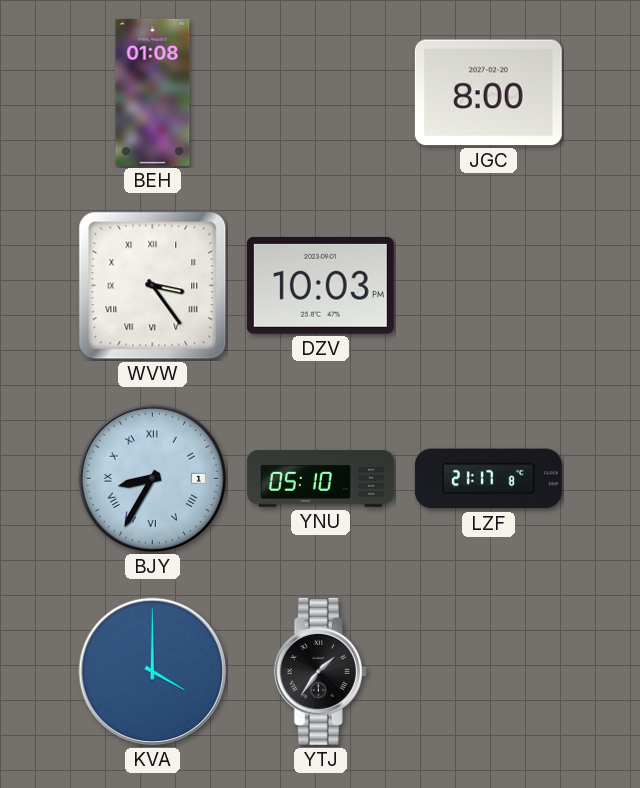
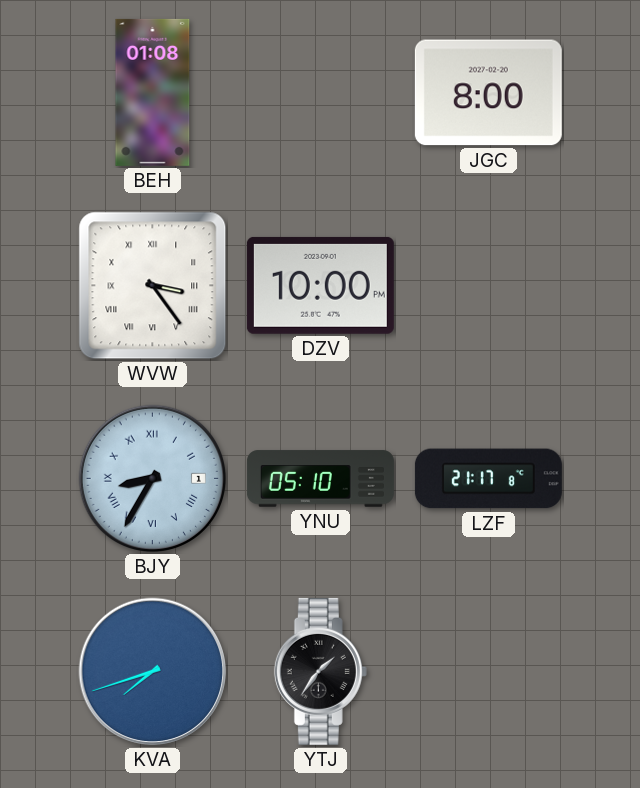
DZV: 10:03 -> 10:00 (320, 285)
KVA: 4:00 -> 7:42 (153, 672)
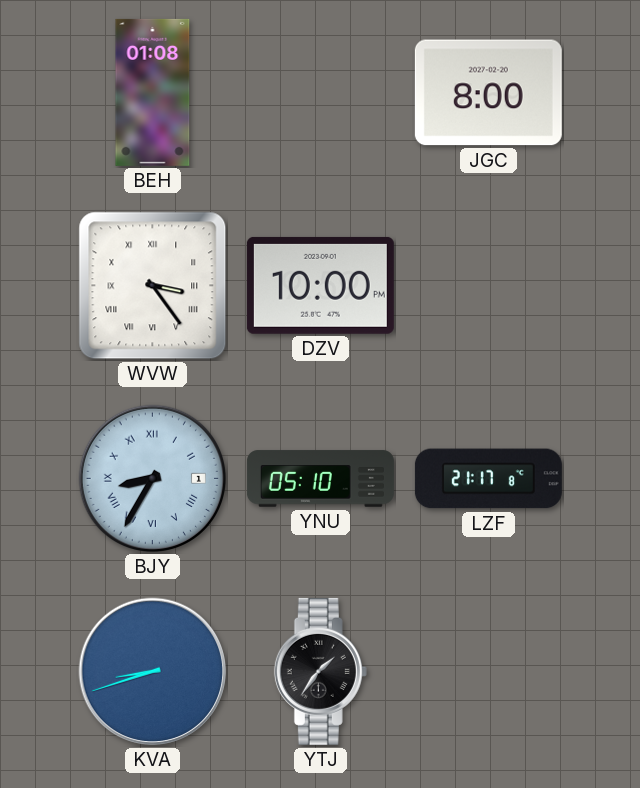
KVA: 7:42 -> 8:42 (153, 672)
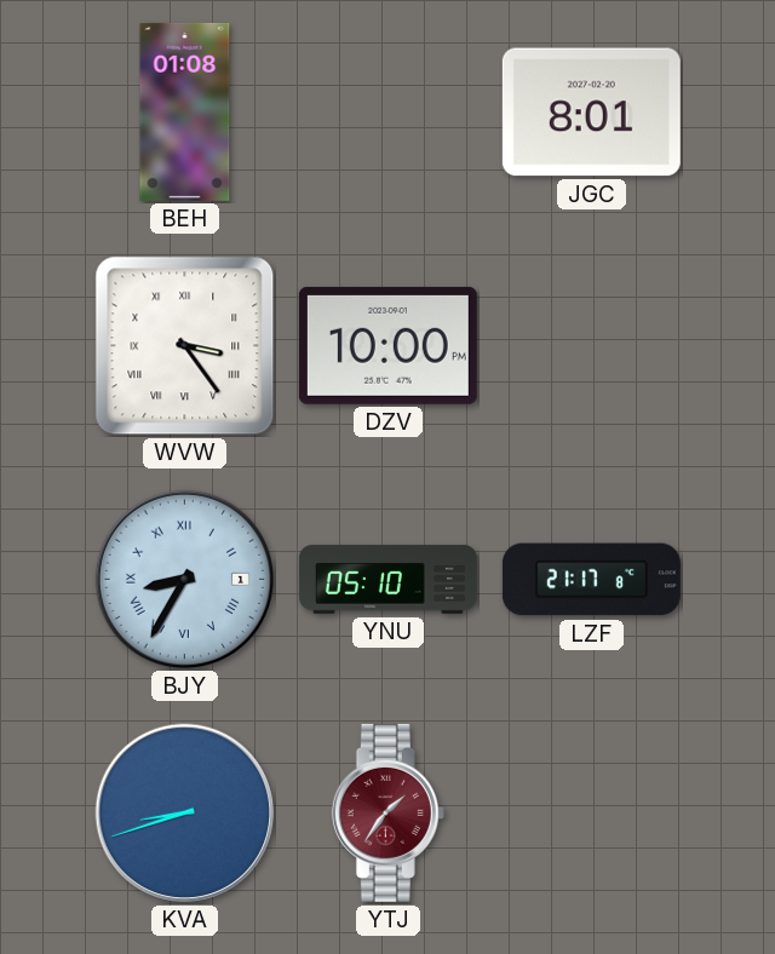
JGC: 8:00 -> 8:01 (591, 113)
YTJ dial: black -> burgundy (387, 812)
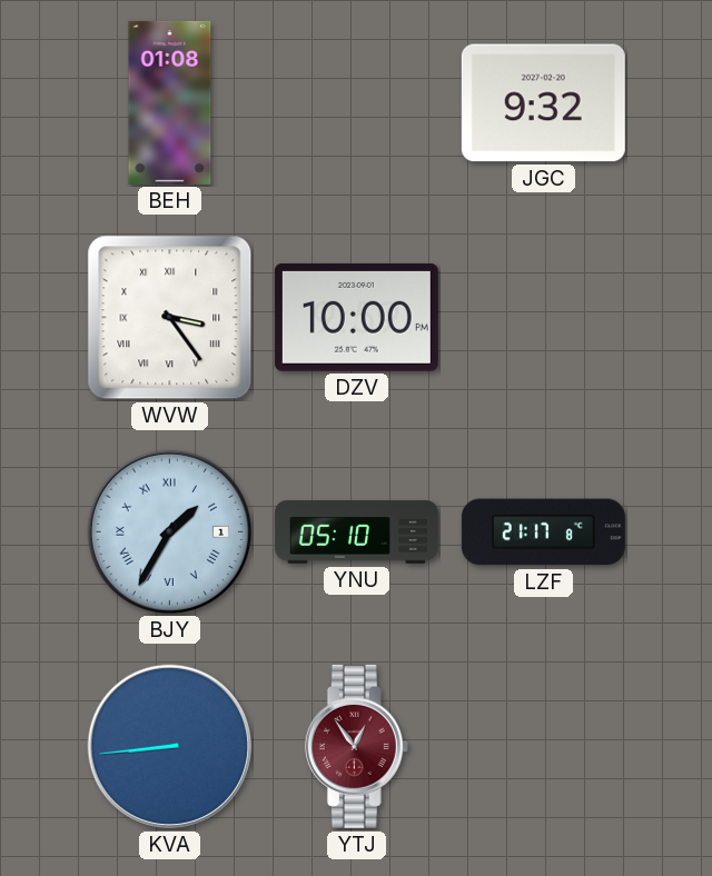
JGC: 8:01 -> 9:32 (543, 103)
BJY: 8:35 -> 1:35 (170, 532)
KVA: 8:42 -> 8:44 (170, 747)
YTJ: 1:36 -> 12:54 (356, 746)
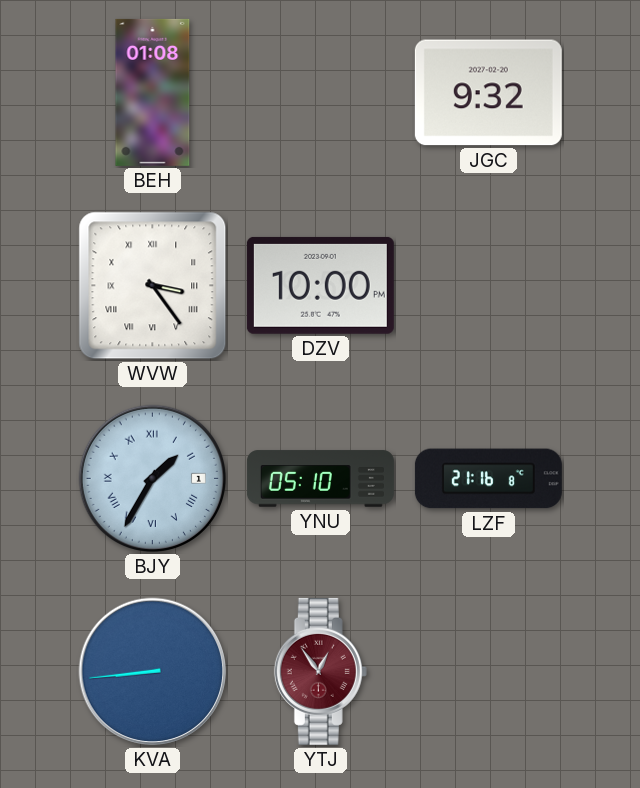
LZF: 21:17 -> 21:16 (488, 479)
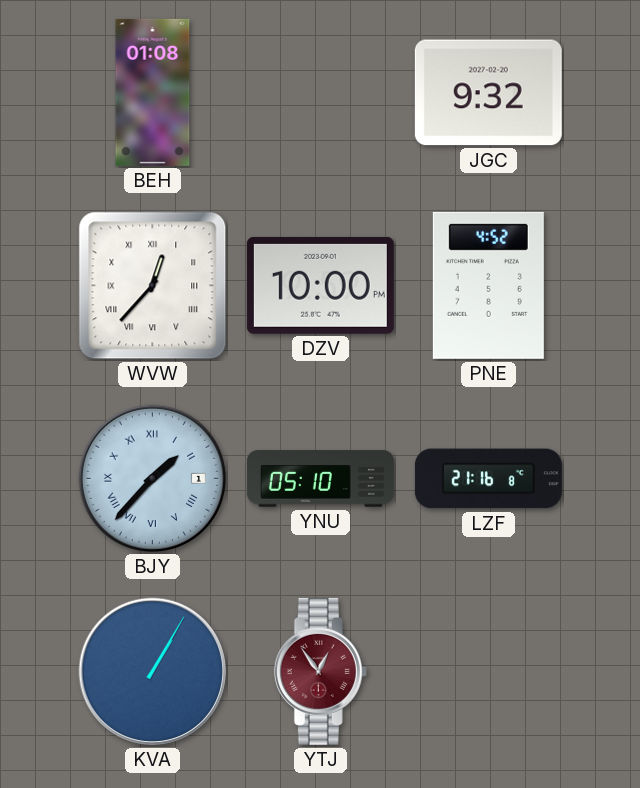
WVW: 3:24 -> 12:37 (153, 286)
PNE: none -> 4:52 (488, 285)
BJY: 1:35 -> 1:37 (153, 479)
KVA: 8:44 -> 1:05 (153, 672)
